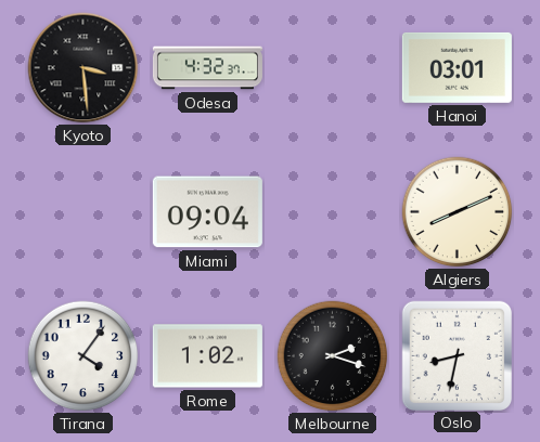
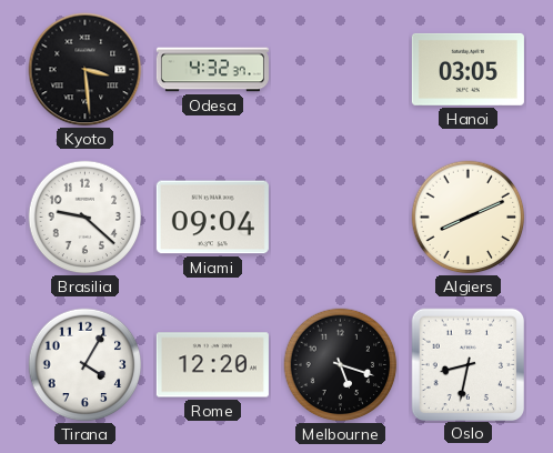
Hanoi: 03:01 -> 03:05 (467, 69)
Brasilia: none -> 9:22 (86, 218)
Tirana: 4:06 -> 4:05 (86, 365)
Rome: 1:02 -> 12:20 (212, 365)
Melbourne: 2:18 -> 5:18 (341, 365)
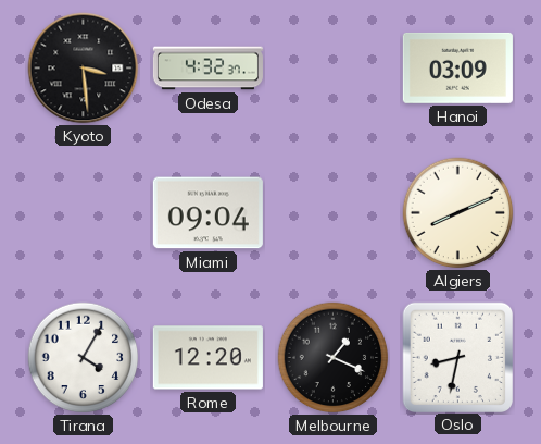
Hanoi: 03:05 -> 03:09 (457, 67)
Brasilia: 9:22 -> none (86, 218)
Melbourne: 5:18 -> 1:19 (334, 358)
